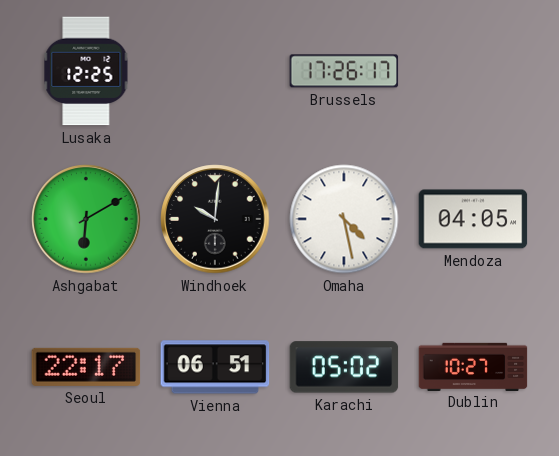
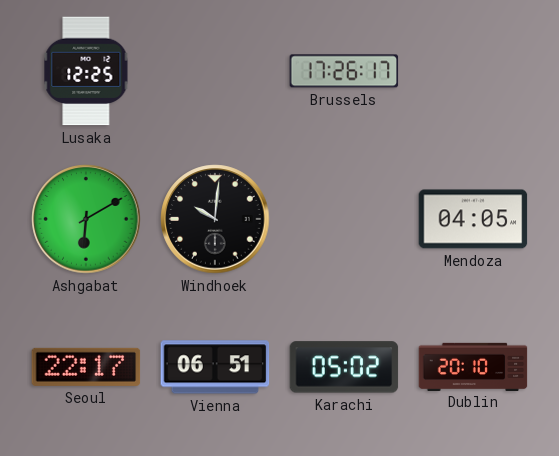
Omaha: 4:28 -> none (344, 219)
Dublin: 10:27 -> 20:10 (473, 366)
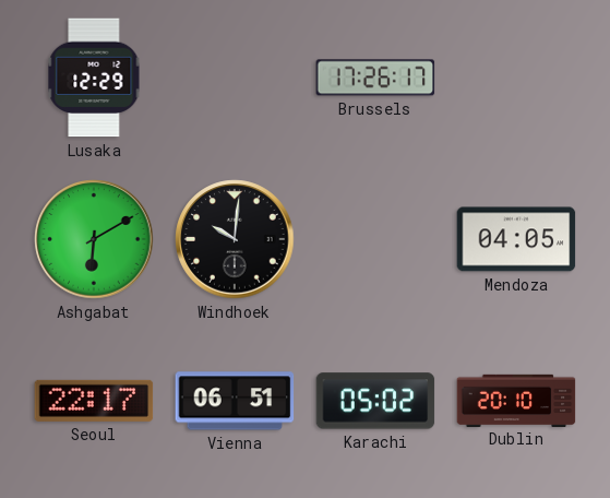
Lusaka: 12:25 -> 12:29 (94, 78)
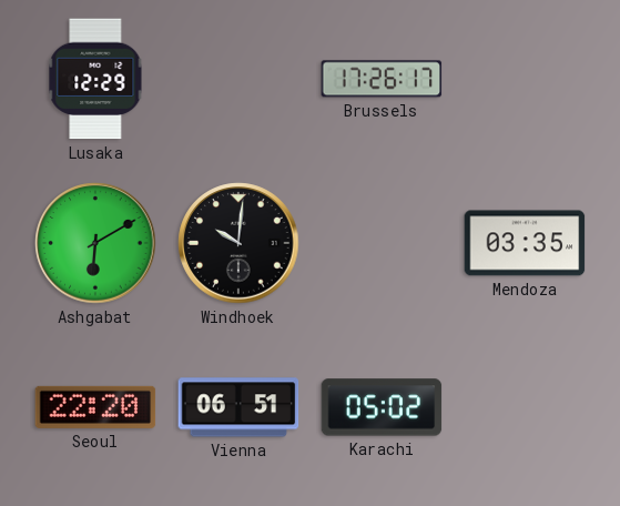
Mendoza: 04:05 -> 03:35 (525, 243)
Seoul: 22:17 -> 22:20 (95, 407)
Dublin: 20:10 -> none (516, 400)
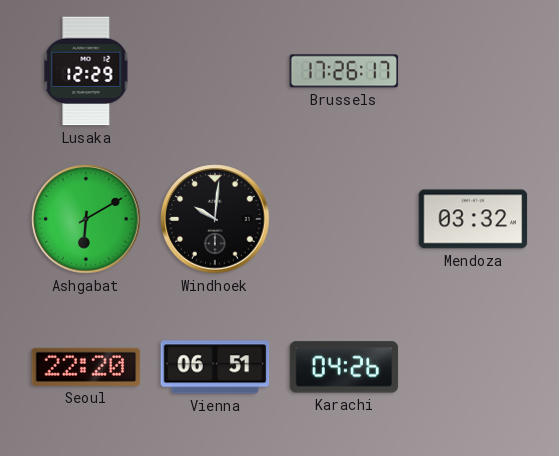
Mendoza: 03:35 -> 03:32 (473, 219)
Karachi: 05:02 -> 04:26 (344, 367)
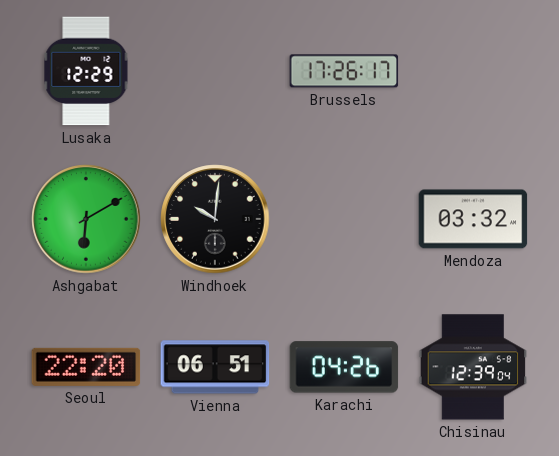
Chisinau: none -> 12:39 (473, 367)
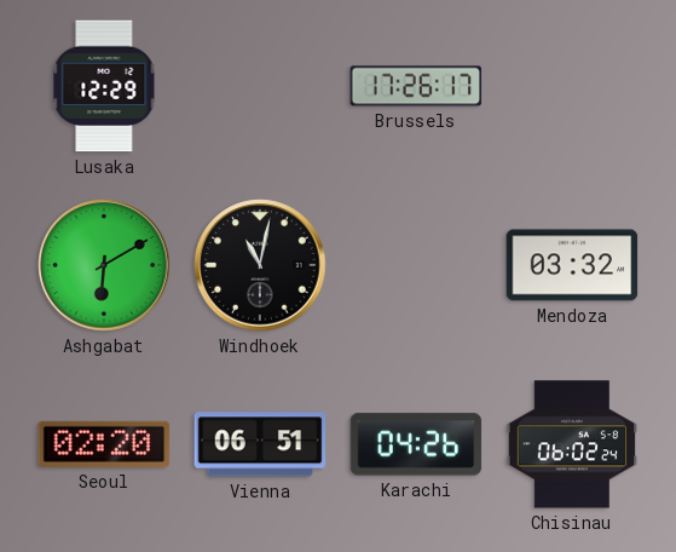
Windhoek: 10:01 -> 11:02 (260, 265)
Seoul: 22:20 -> 02:20 (104, 444)
Chisinau: 12:39 -> 06:02 (572, 444)
